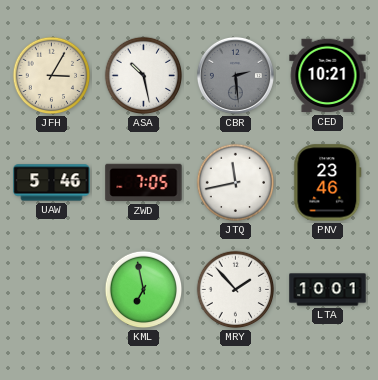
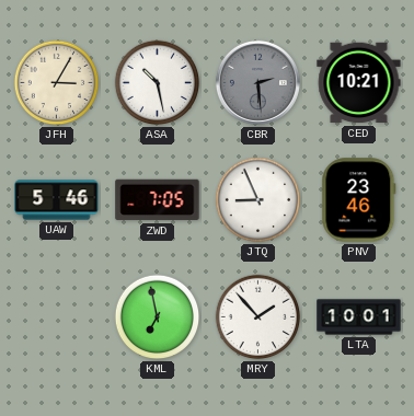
JTQ: 11:43 -> 8:56 (258, 200)
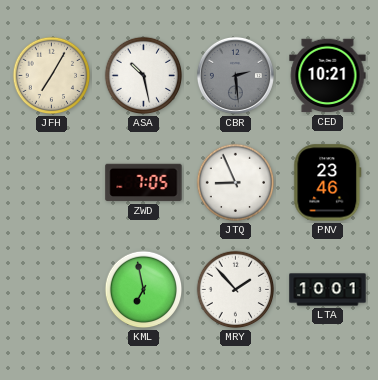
JFH: 3:05 -> 7:05 (52, 76)
UAW: 5:46 -> none (57, 200)
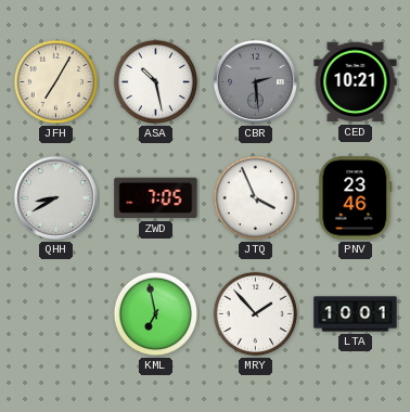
QHH: none -> 8:40 (55, 197)
JTQ: 8:56 -> 3:56 (256, 198)
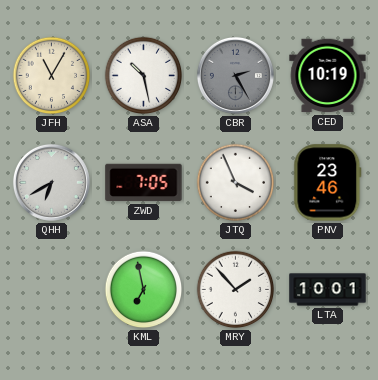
JFH: 7:05 -> 11:05 (52, 76)
CBR: 2:29 -> 2:25 (235, 75)
CED: 10:21 -> 10:19 (328, 76)
QHH: 8:40 -> 6:40 (51, 182)
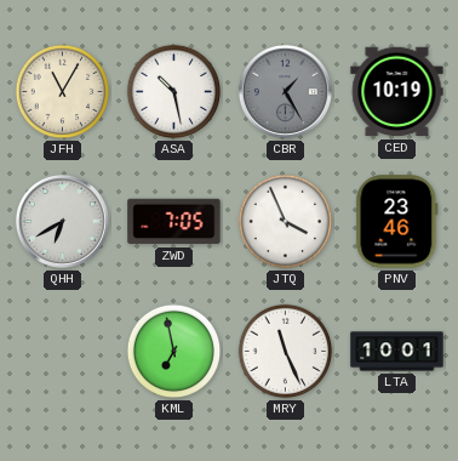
CBR: 2:25 -> 1:25 (285, 91)
MRY: 1:53 -> 11:26 (286, 352)
